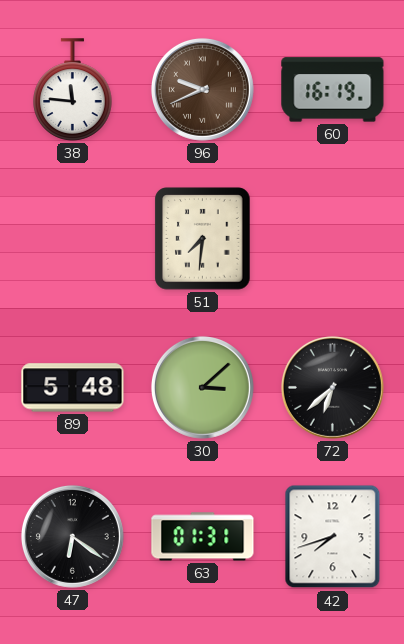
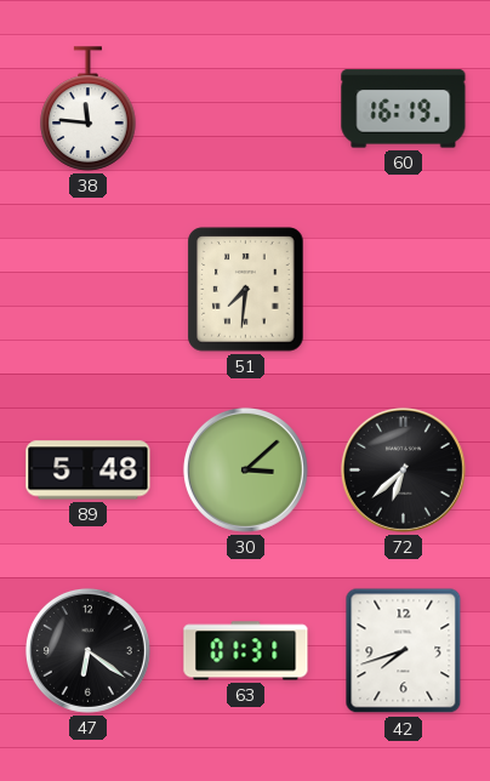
96: 9:41 -> none (202, 89)
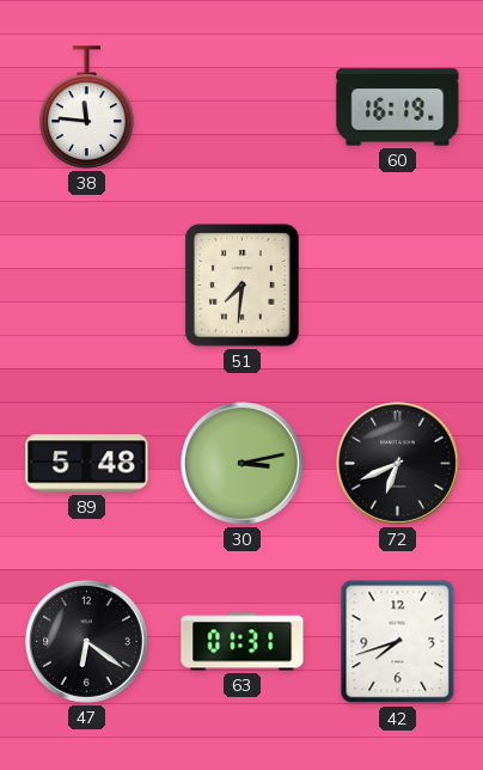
30: 3:08 -> 3:13 (241, 463)
72: 6:38 -> 6:41 (397, 463)
